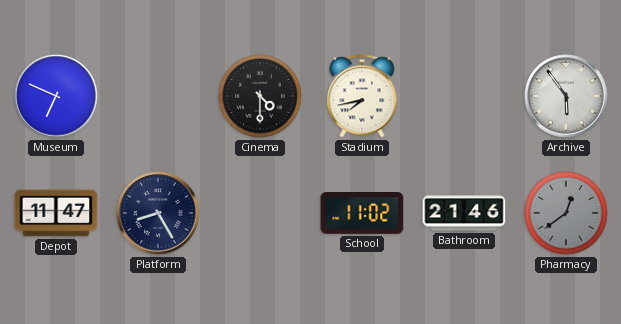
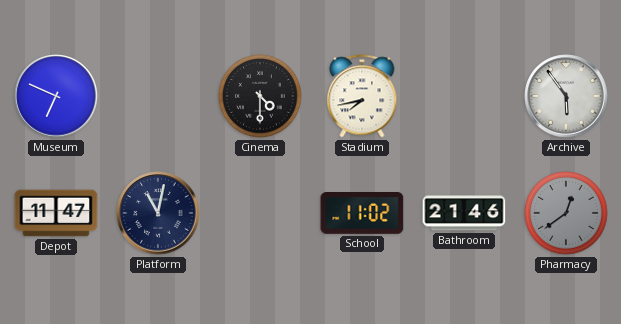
Platform: 8:25 -> 11:02 (158, 213)
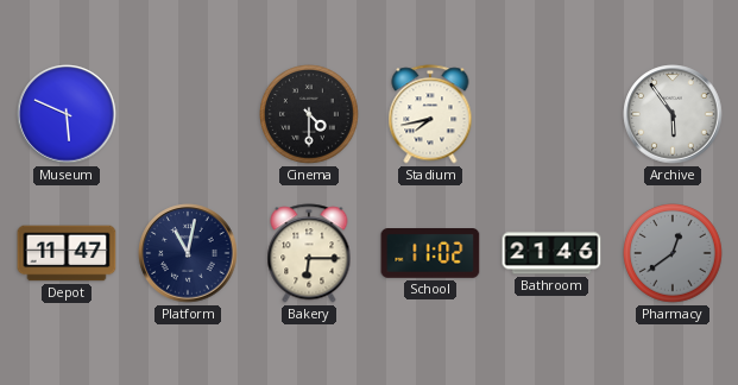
Museum: 6:49 -> 5:49 (67, 114)
Bakery: none -> 6:15 (309, 253)
